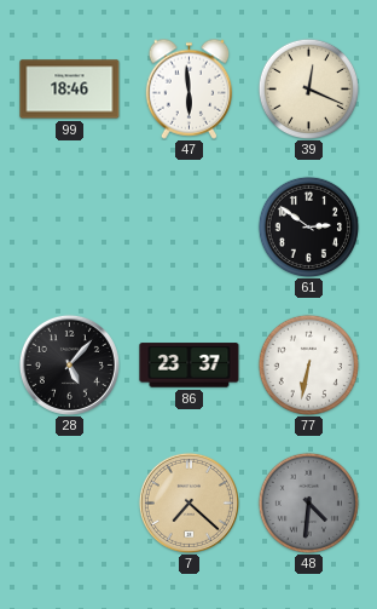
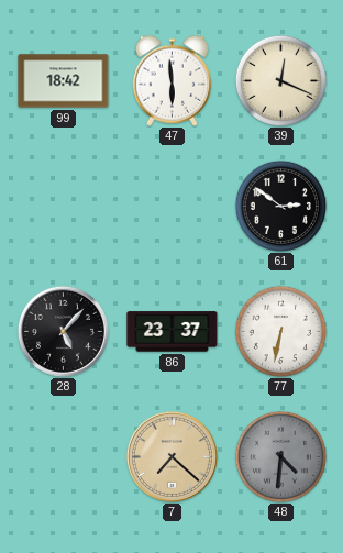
99: 18:46 -> 18:42 (64, 81)
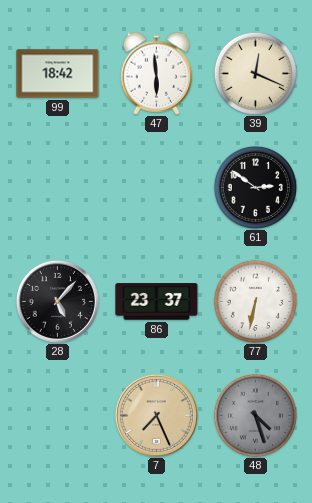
7: 7:22 -> 7:26 (156, 415)
48: 4:31 -> 4:27 (255, 415)
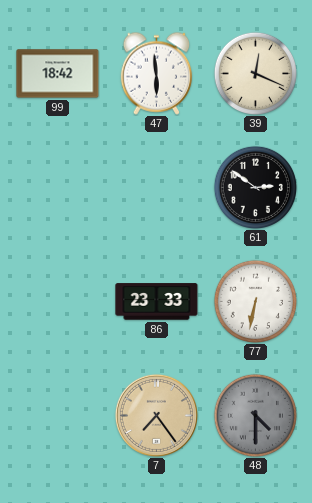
28: 5:07 -> none (57, 301)
86: 23:37 -> 23:33 (157, 302)
7: 7:26 -> 7:24 (156, 415)
48: 4:27 -> 4:30 (255, 415)
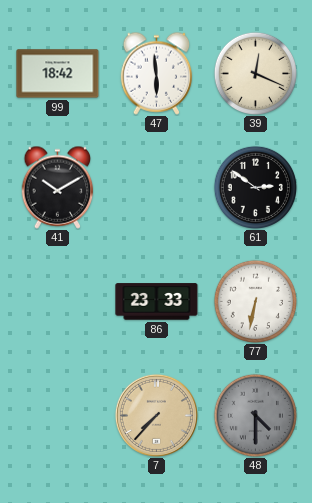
41: none -> 10:10 (58, 187)
7: 7:24 -> 7:37 (156, 415)
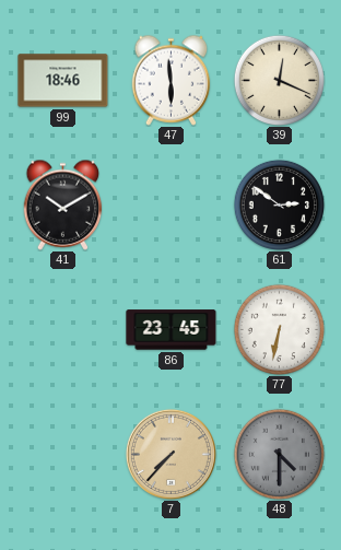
99: 18:42 -> 18:46 (63, 81)
86: 23:33 -> 23:45 (172, 330)
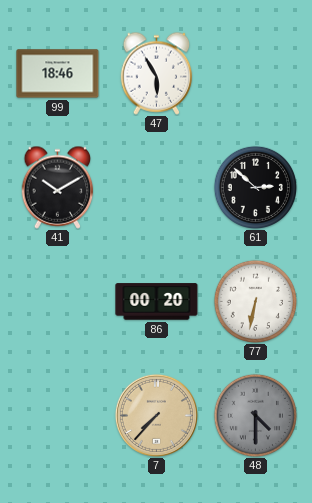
47: 5:59 -> 5:55 (157, 73)
39: 12:19 -> none (279, 80)
61: 2:51 -> 2:52 (255, 187)
86: 23:45 -> 00:20 (157, 302)
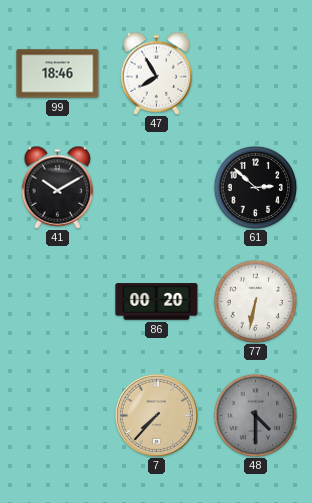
47: 5:55 -> 7:55 (157, 73)
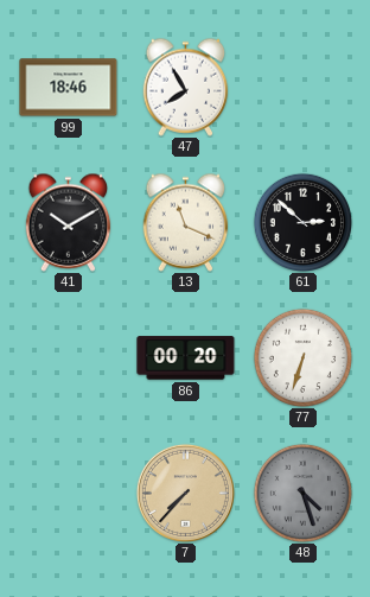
13: none -> 11:19 (186, 222)
77: 6:32 -> 6:33 (302, 357)
48: 4:30 -> 4:27 (302, 493)
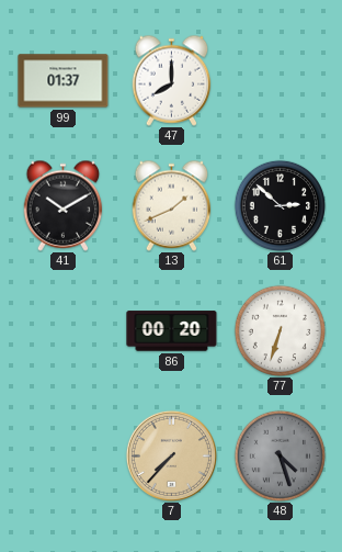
99: 18:46 -> 01:37 (64, 81)
47: 7:55 -> 8:00 (172, 80)
13: 11:19 -> 1:41 (172, 205)
